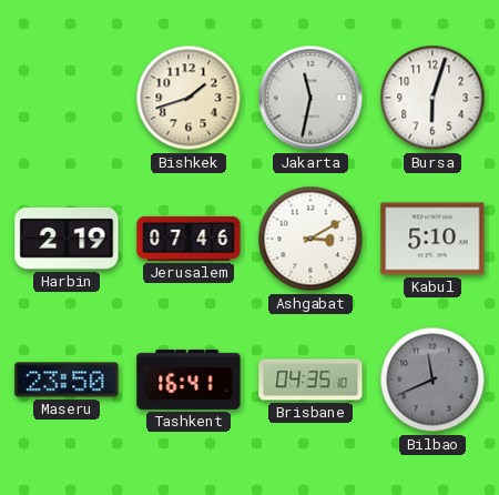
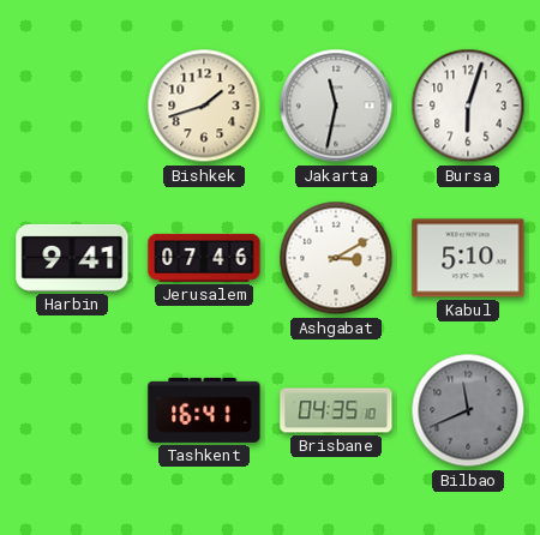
Harbin: 2:19 -> 9:41 (72, 258)
Maseru: 23:50 -> none (67, 380)
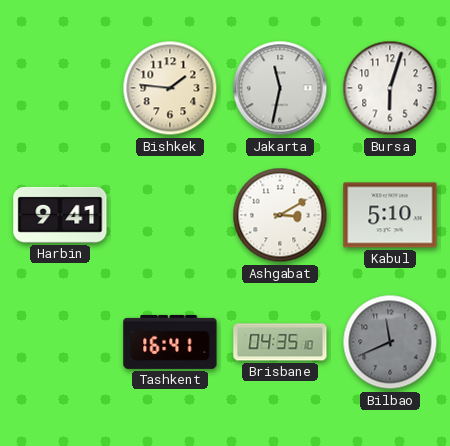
Bishkek: 1:42 -> 1:46 (170, 88)
Jerusalem: 07:46 -> none (204, 258)
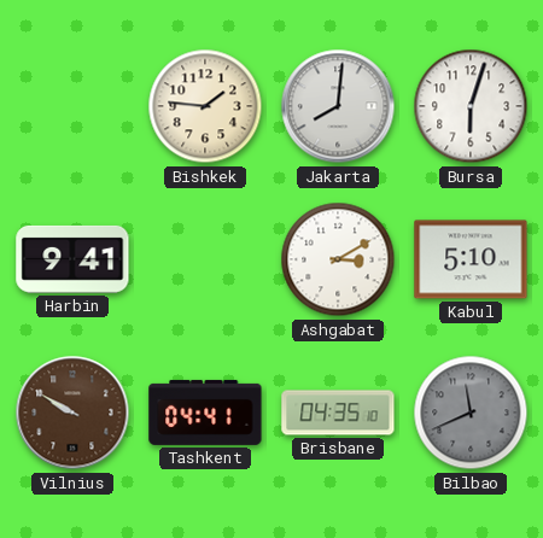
Jakarta: 11:32 -> 8:01 (338, 106)
Vilnius: none -> 9:50 (72, 413)
Tashkent: 16:41 -> 04:41 (205, 413)
